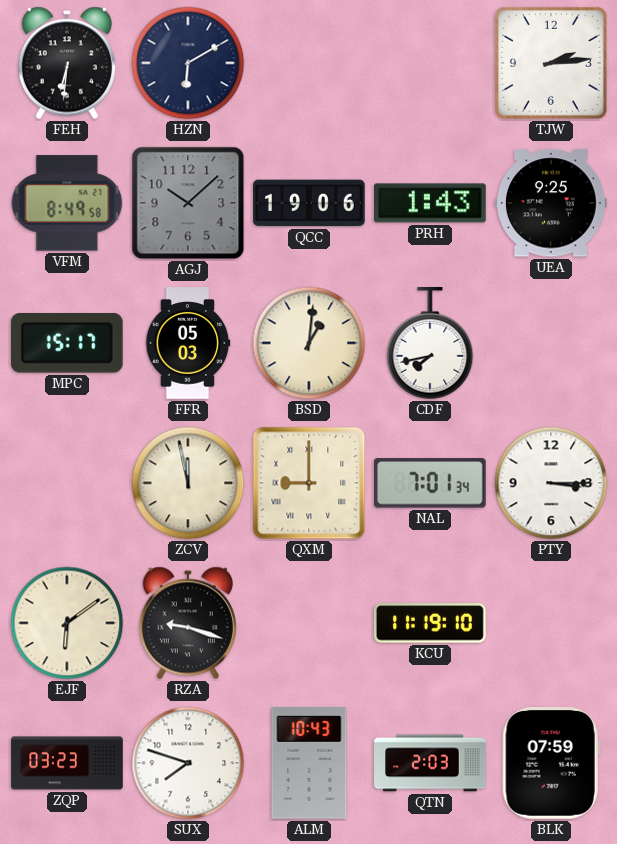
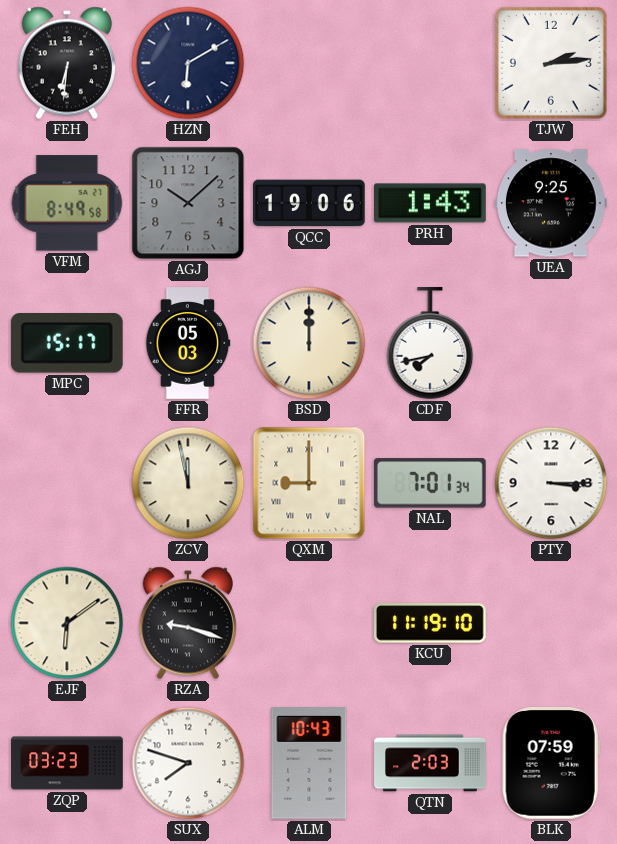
BSD: 1:01 -> 12:00 (309, 343)
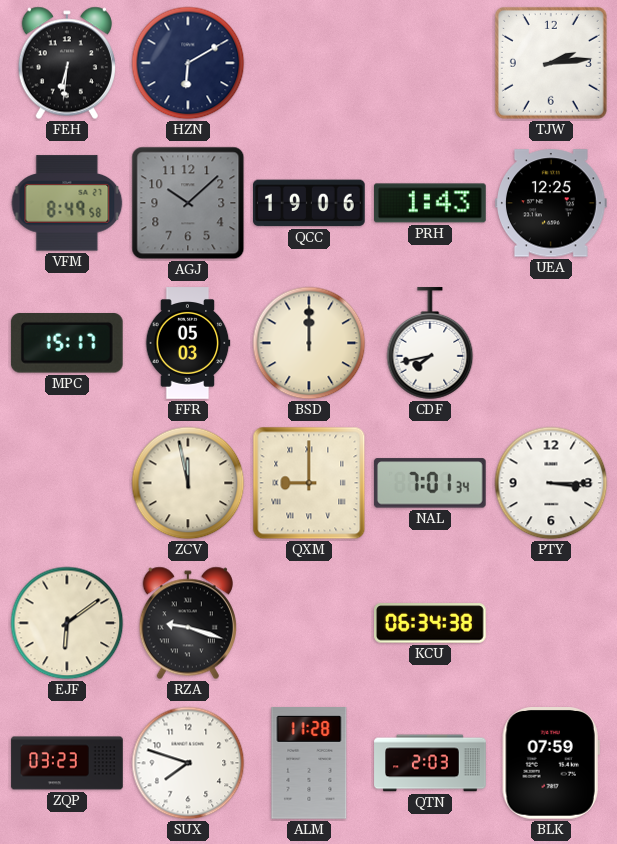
UEA: 9:25 -> 12:25 (552, 203)
KCU: 11:19 -> 06:34 (431, 623)
ALM: 10:43 -> 11:28 (309, 764)
